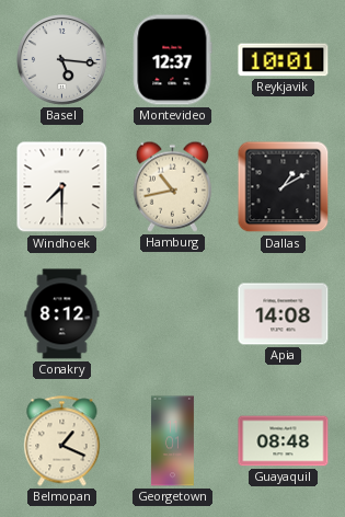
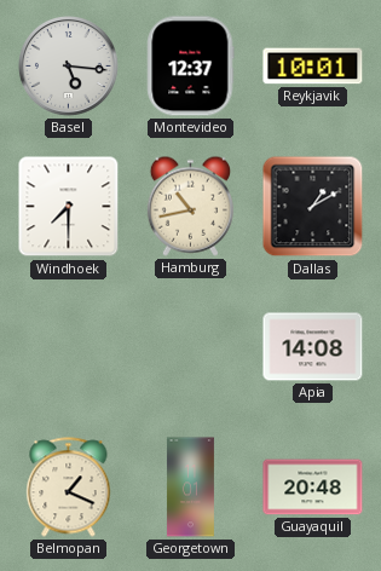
Conakry: 8:12 -> none (62, 314)
Guayaquil: 08:48 -> 20:48 (313, 488)
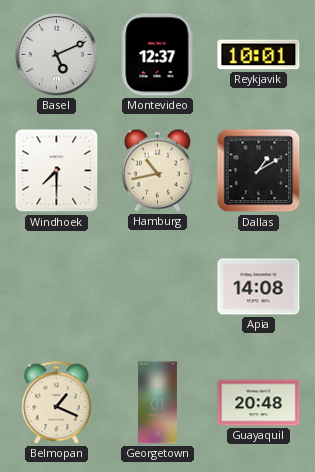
Basel: 5:16 -> 5:11 (57, 55)
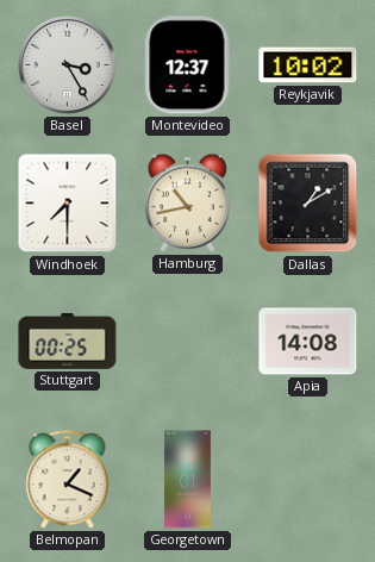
Basel: 5:11 -> 3:25 (68, 65)
Reykjavik: 10:01 -> 10:02 (308, 65)
Stuttgart: none -> 00:25 (68, 341)
Guayaquil: 20:48 -> none (259, 403)
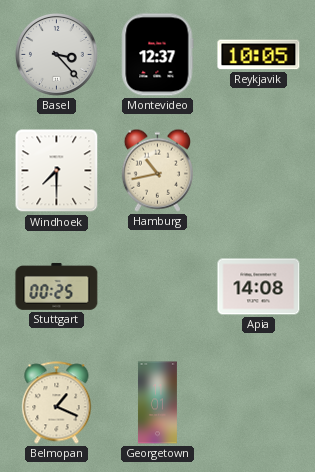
Basel: 3:25 -> 3:23 (57, 55)
Reykjavik: 10:02 -> 10:05 (259, 55)
Dallas: 1:10 -> none (308, 204)
